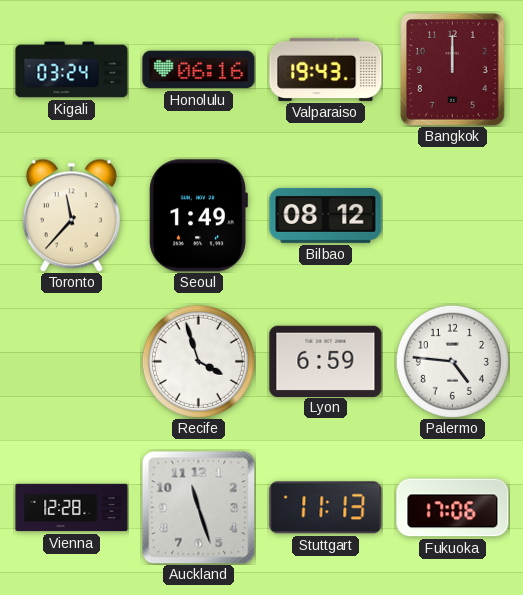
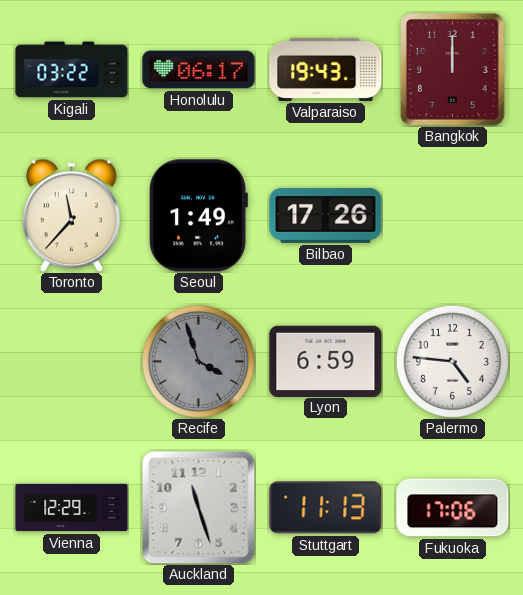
Kigali: 03:24 -> 03:22 (72, 70)
Honolulu: 06:16 -> 06:17 (199, 70)
Bilbao: 08:12 -> 17:26 (326, 215)
Recife dial: white -> grey (198, 361)
Vienna: 12:28 -> 12:29 (72, 508)
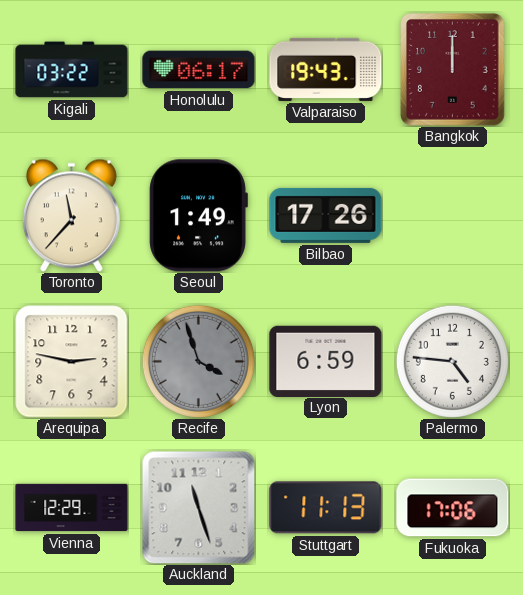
Arequipa: none -> 2:47 (72, 362)
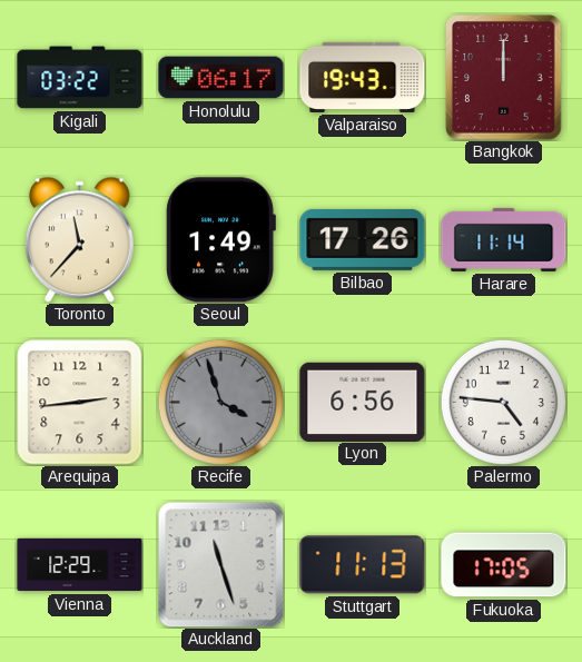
Harare: none -> 11:14 (504, 239)
Arequipa: 2:47 -> 2:44 (80, 403)
Lyon: 6:59 -> 6:56 (363, 402)
Fukuoka: 17:06 -> 17:05 (504, 565)
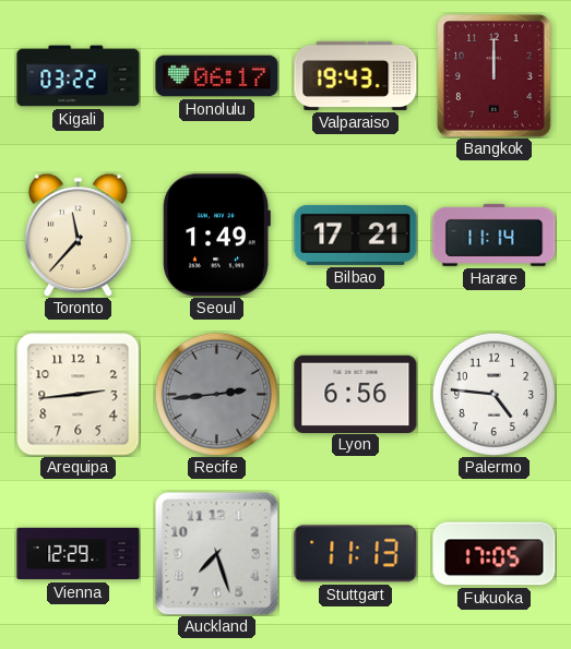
Bilbao: 17:26 -> 17:21 (356, 235)
Recife: 3:57 -> 2:44 (216, 394)
Auckland: 11:27 -> 7:27 (216, 553)
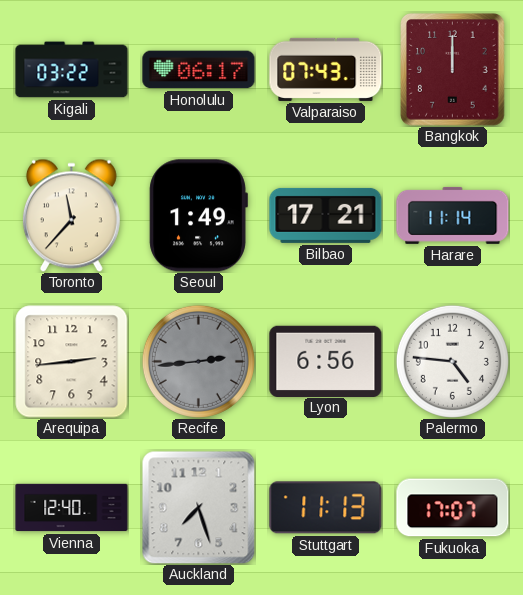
Valparaiso: 19:43 -> 07:43 (326, 69)
Vienna: 12:29 -> 12:40 (72, 508)
Fukuoka: 17:05 -> 17:07 (453, 508)
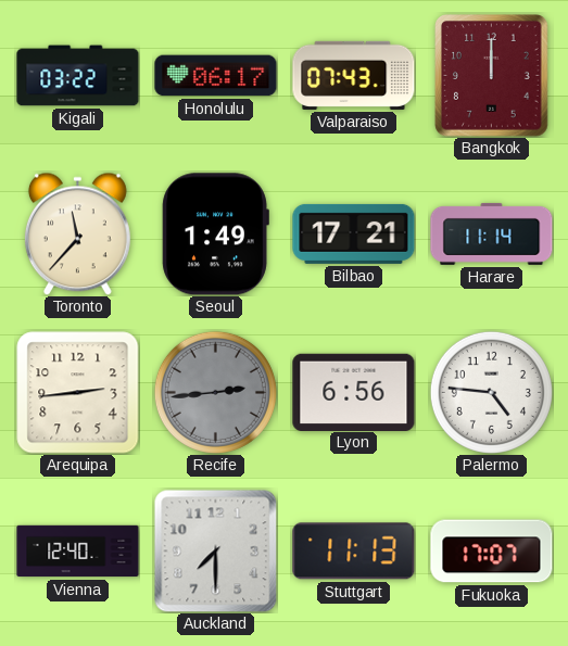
Auckland: 7:27 -> 7:30 (215, 550)
